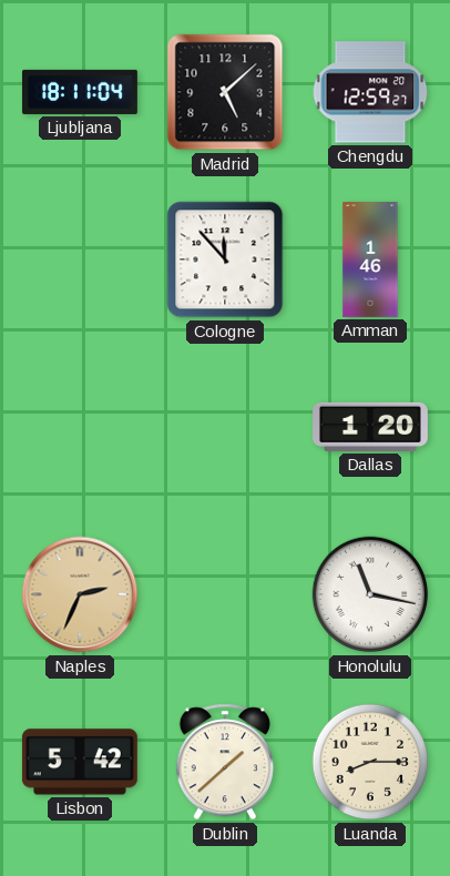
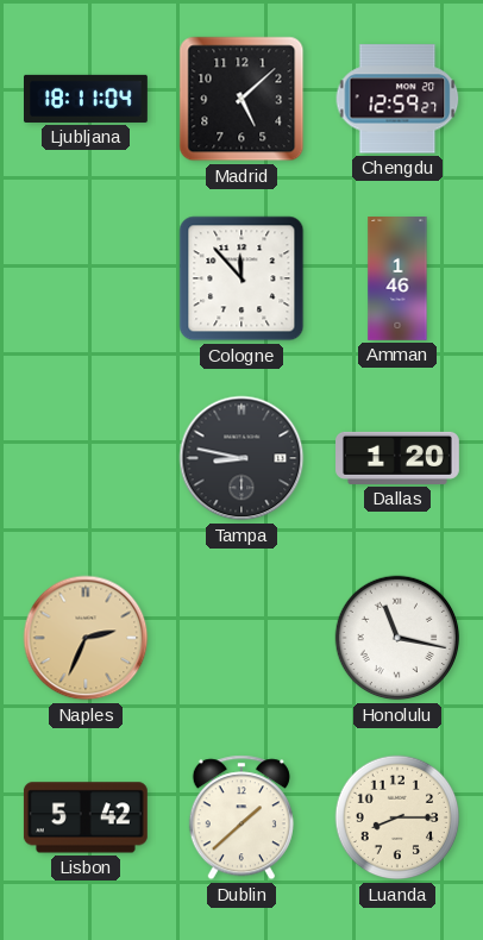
Tampa: none -> 8:47 (241, 458)
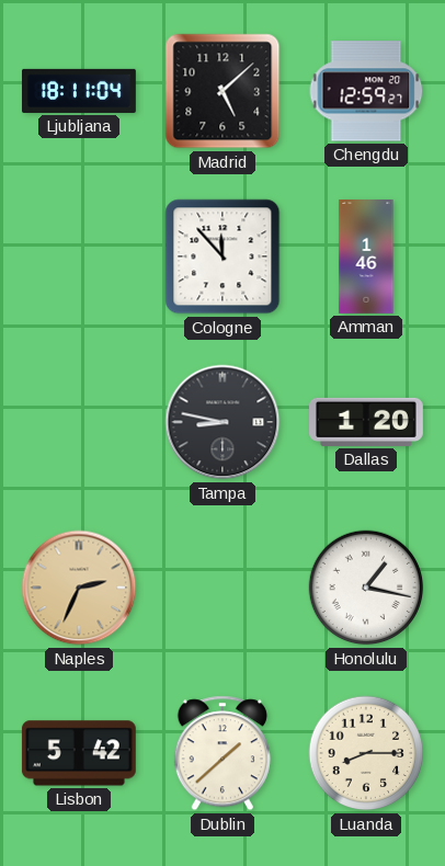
Honolulu: 11:17 -> 1:17 (366, 588)
